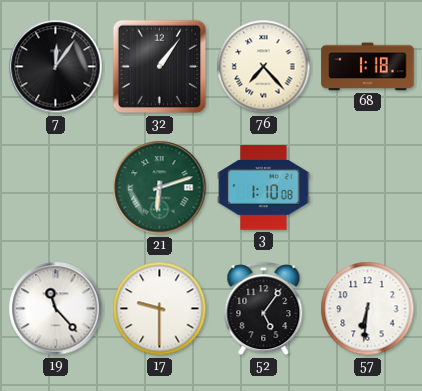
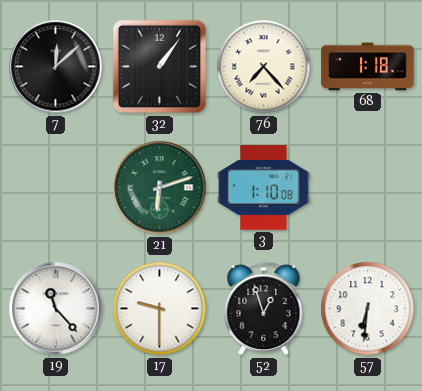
7: 12:06 -> 12:08 (56, 67)
52: 5:06 -> 12:57 (264, 309)
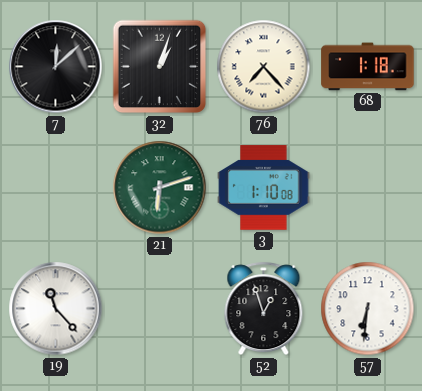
32: 1:06 -> 1:03 (160, 67)
17: 9:30 -> none (160, 309)
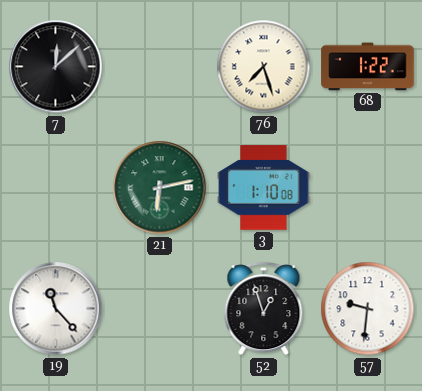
32: 1:03 -> none (160, 67)
76: 7:23 -> 7:27 (264, 67)
68: 1:18 -> 1:22 (368, 67)
21: 6:12 -> 6:13 (160, 188)
57: 6:31 -> 9:31 (368, 309)
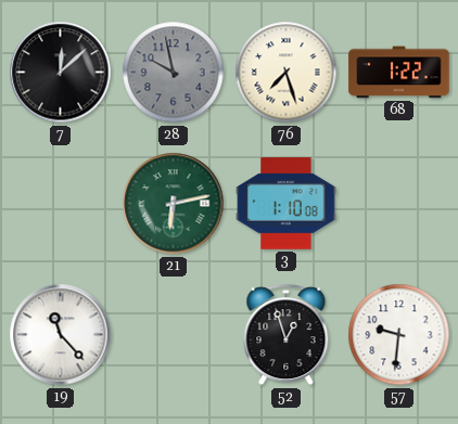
28: none -> 9:58 (174, 73)
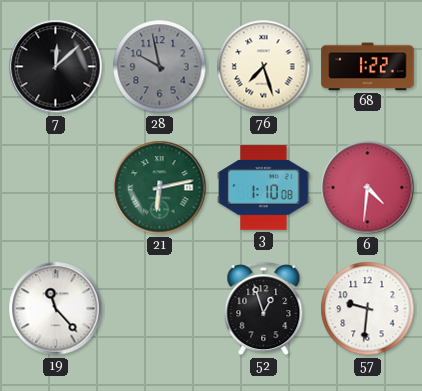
6: none -> 4:31 (368, 188)
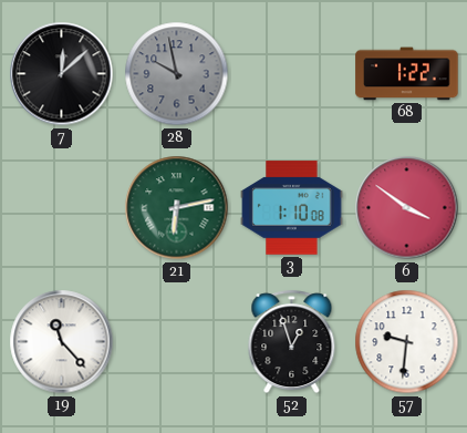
76: 7:27 -> none (264, 67)
6: 4:31 -> 3:51 (407, 208)
